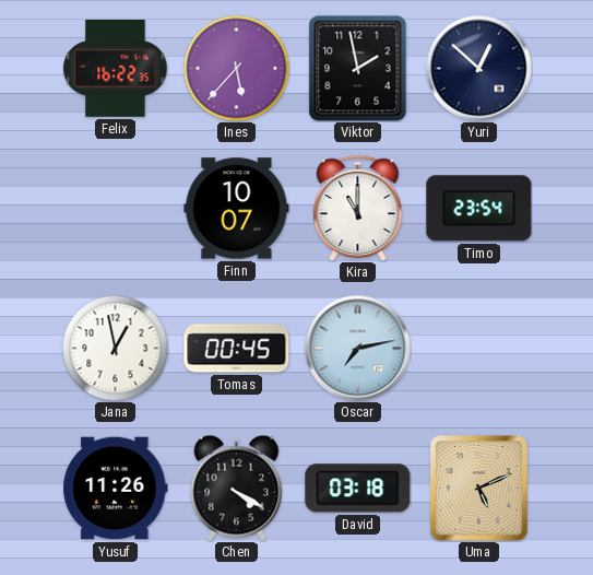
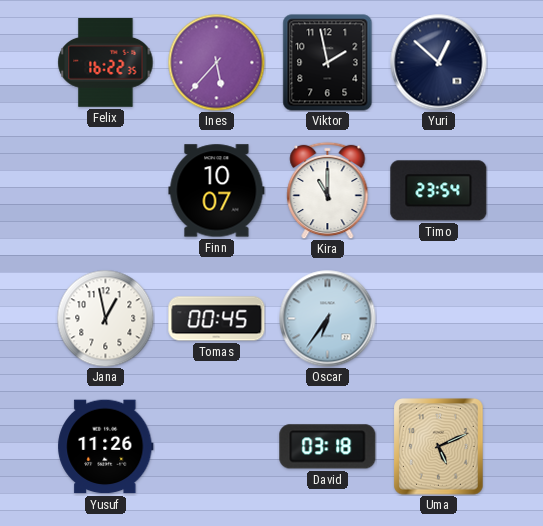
Oscar: 7:13 -> 6:36 (328, 319)
Chen: 4:20 -> none (237, 488)
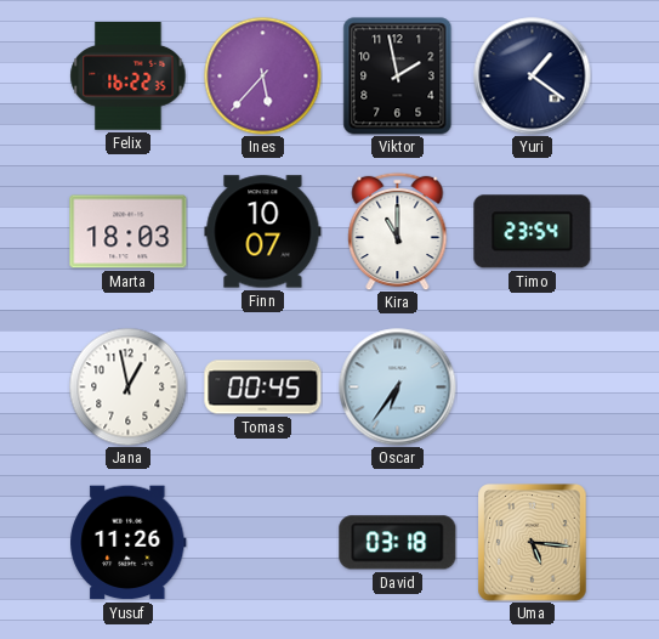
Yuri: 12:52 -> 1:21 (533, 77)
Marta: none -> 18:03 (129, 232)
Uma: 5:11 -> 5:16 (533, 543)
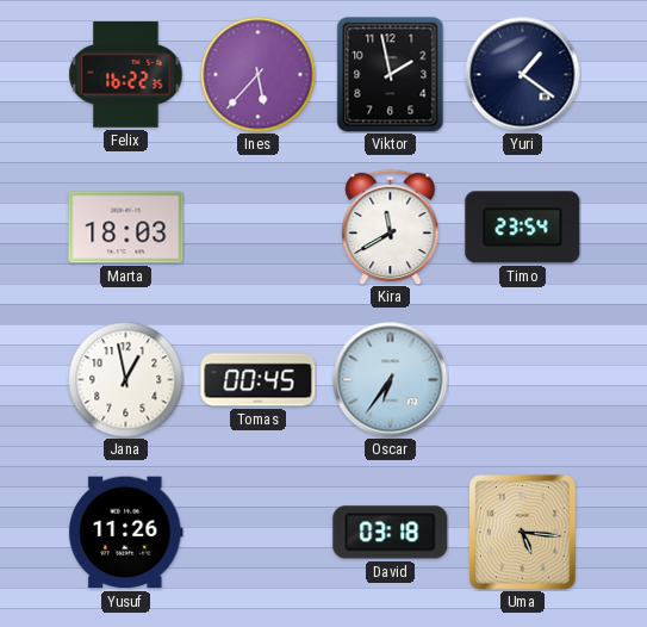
Finn: 10:07 -> none (263, 232)
Kira: 11:00 -> 11:40 (391, 226)
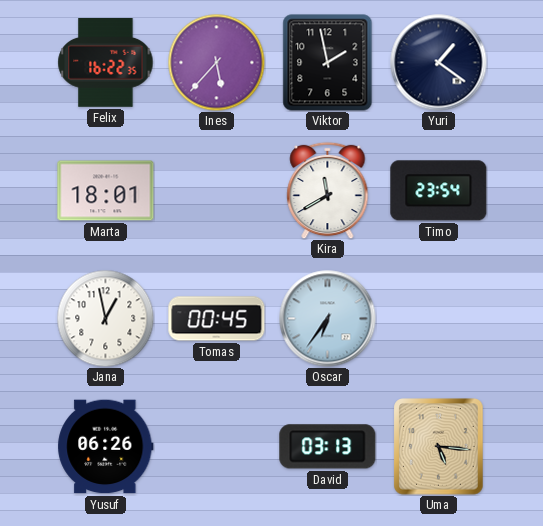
Marta: 18:03 -> 18:01 (106, 191)
Yusuf: 11:26 -> 06:26 (106, 447)
David: 03:18 -> 03:13 (328, 447)
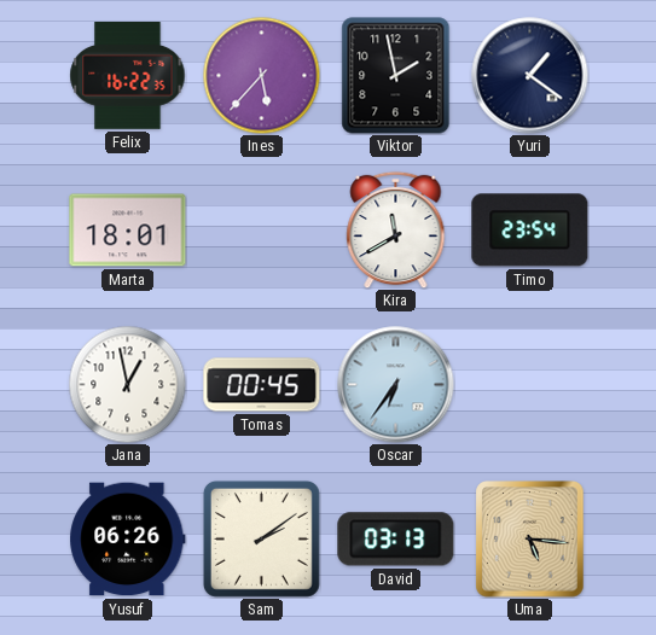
Sam: none -> 2:09 (261, 538)
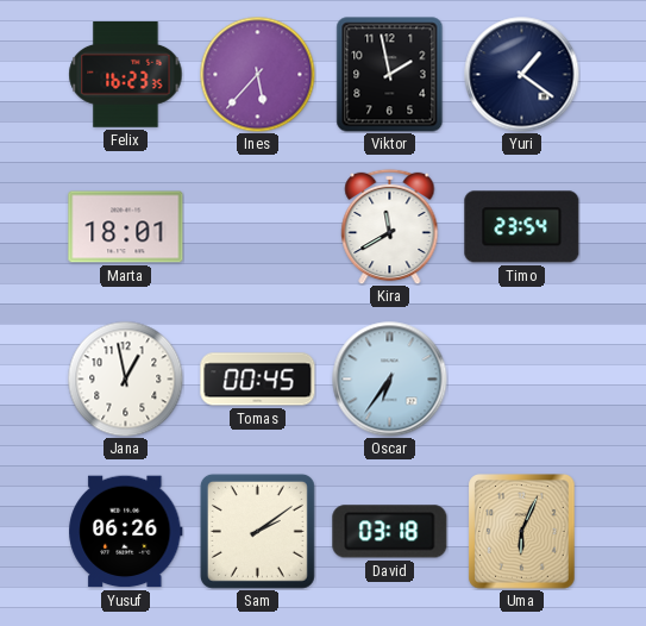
Felix: 16:22 -> 16:23 (126, 75)
David: 03:13 -> 03:18 (390, 532)
Uma: 5:16 -> 6:04 (522, 532)
